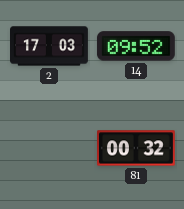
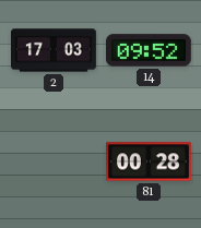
81: 00:32 -> 00:28 (150, 161)
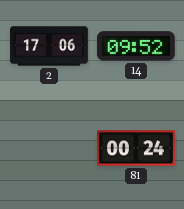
2: 17:03 -> 17:06 (50, 46)
81: 00:28 -> 00:24 (137, 148)
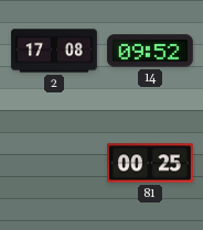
2: 17:06 -> 17:08 (55, 51)
81: 00:24 -> 00:25 (151, 163)
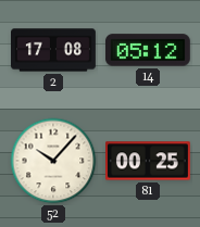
14: 09:52 -> 05:12 (148, 50)
52: none -> 10:07 (53, 161)
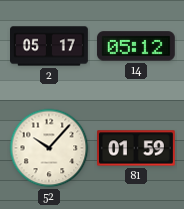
2: 17:08 -> 05:17 (50, 46)
81: 00:25 -> 01:59 (137, 148)
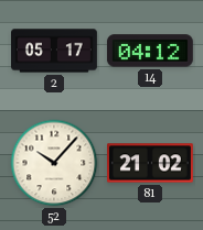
14: 05:12 -> 04:12 (150, 51)
81: 01:59 -> 21:02 (151, 163)
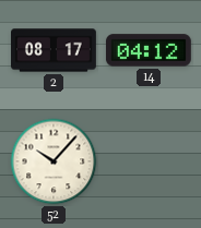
2: 05:17 -> 08:17 (55, 50)
81: 21:02 -> none (151, 163)
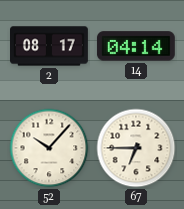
14: 04:12 -> 04:14 (136, 46)
67: none -> 6:45 (136, 148)
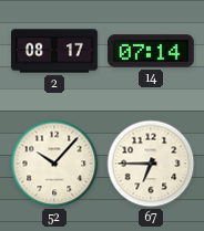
14: 04:14 -> 07:14 (151, 51)
